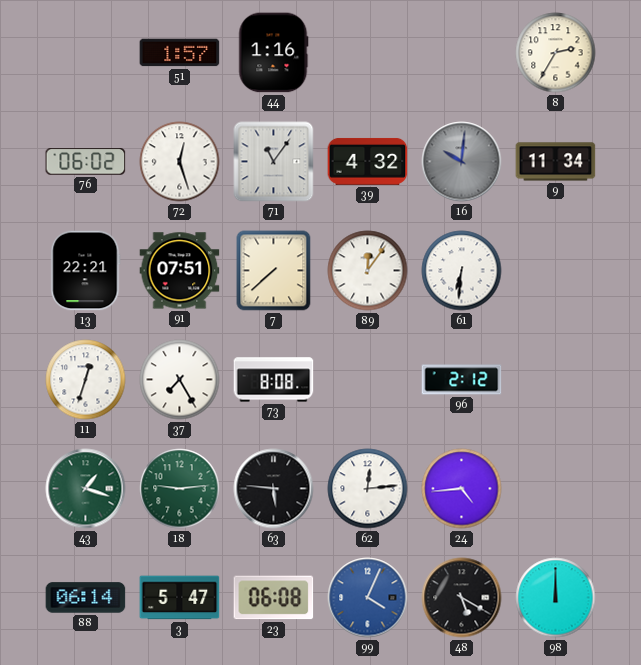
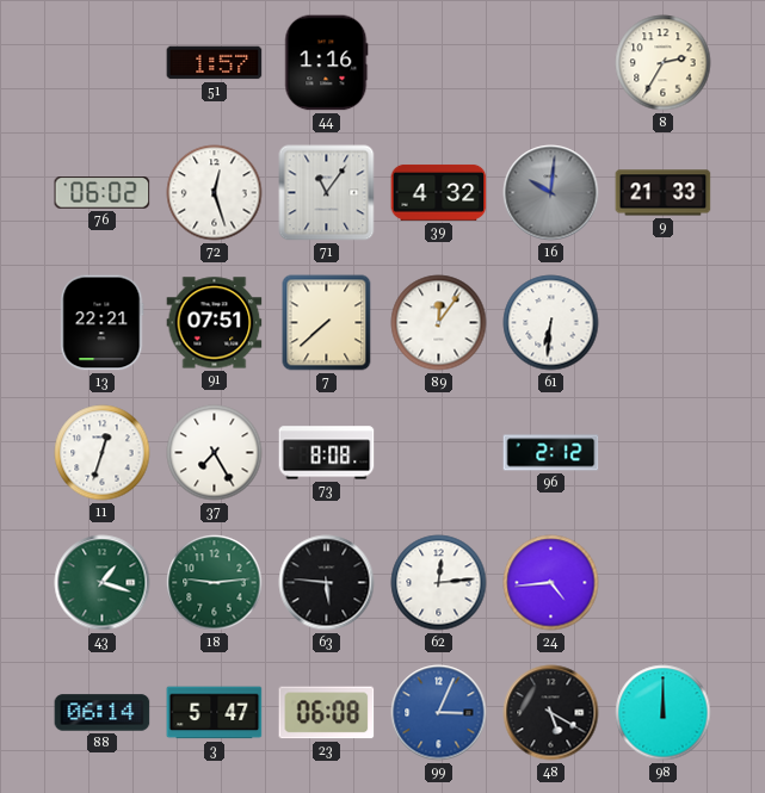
9: 11:34 -> 21:33 (664, 193)
99: 4:04 -> 3:04 (439, 713)
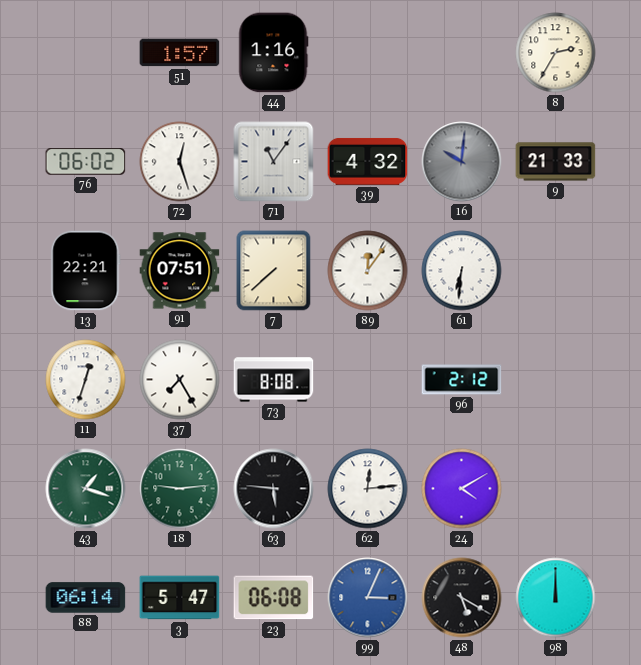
24: 4:44 -> 4:10 (462, 489)
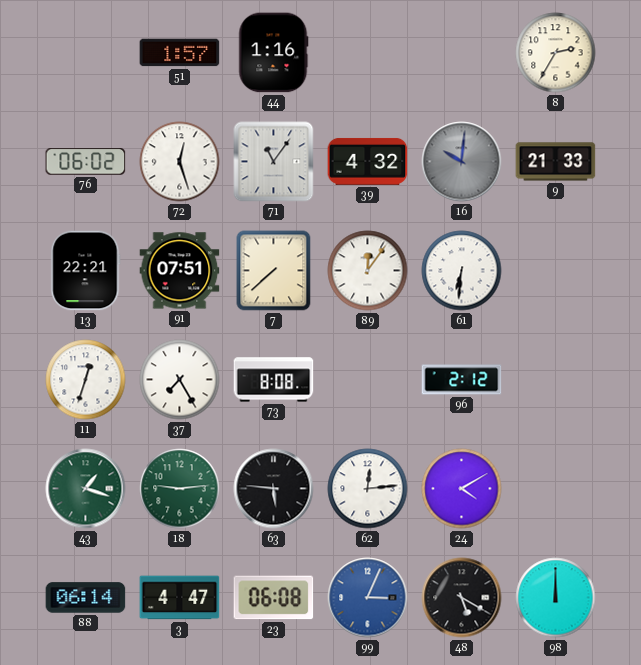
3: 5:47 -> 4:47 (180, 598)
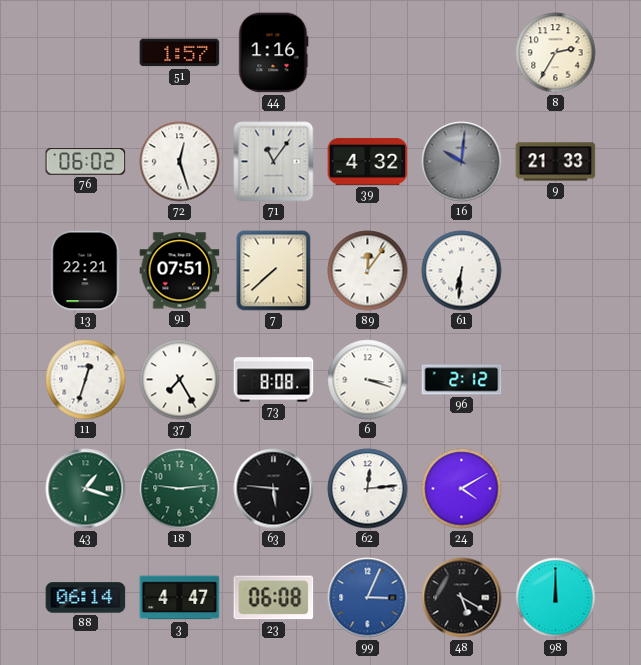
6: none -> 3:18 (368, 380)
